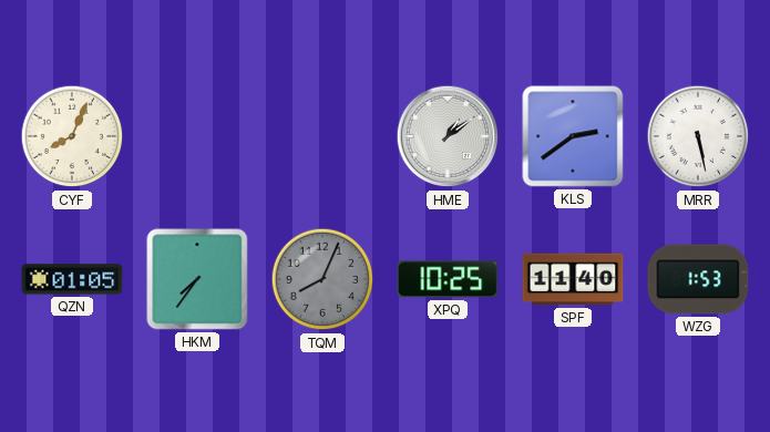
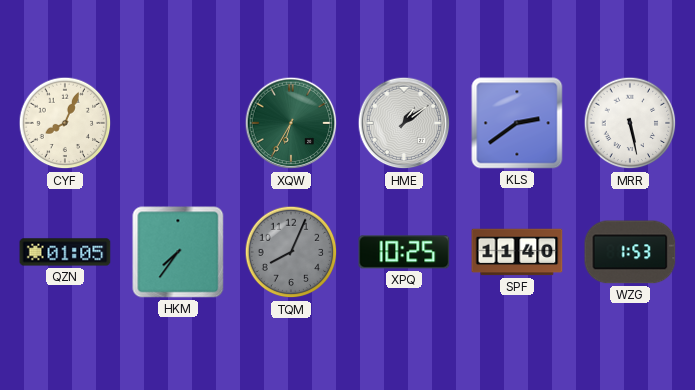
XQW: none -> 6:35 (291, 123)
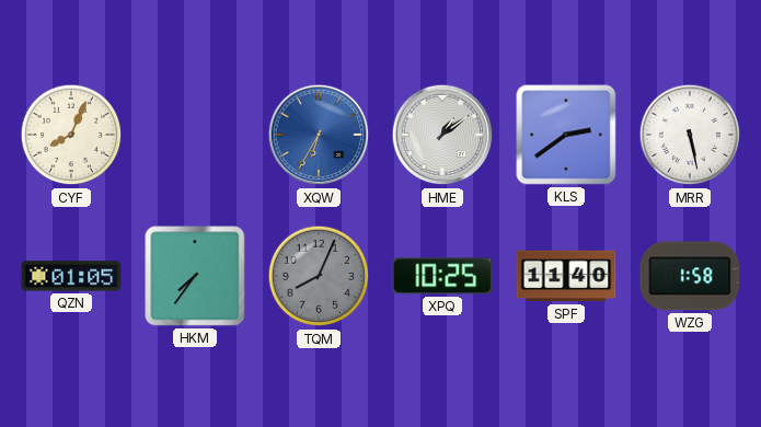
XQW dial: green -> blue (319, 135)
WZG: 1:53 -> 1:58 (690, 276)
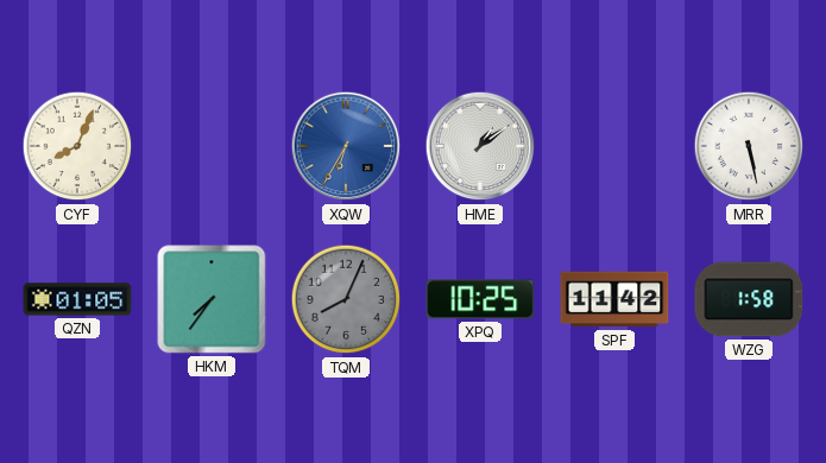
KLS: 2:39 -> none (566, 135)
SPF: 11:40 -> 11:42 (614, 299)
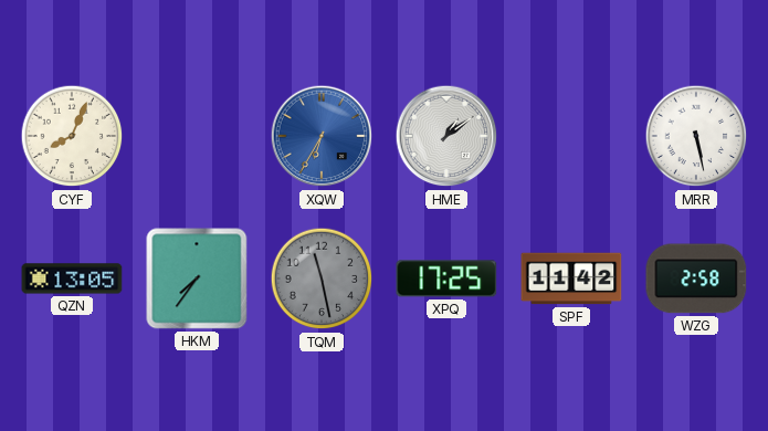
QZN: 01:05 -> 13:05 (72, 278)
TQM: 8:04 -> 11:28 (322, 278)
XPQ: 10:25 -> 17:25 (446, 278)
WZG: 1:58 -> 2:58 (696, 278)
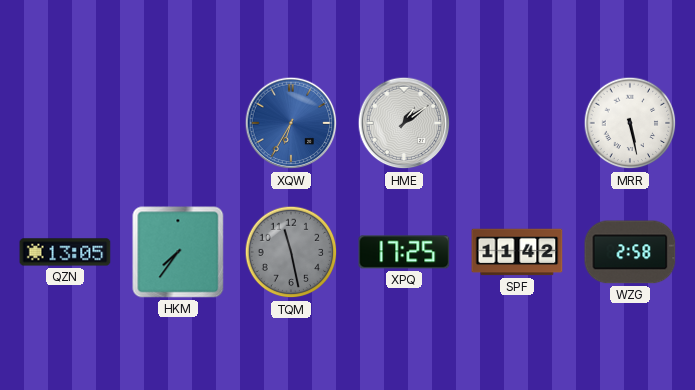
CYF: 8:04 -> none (72, 136)
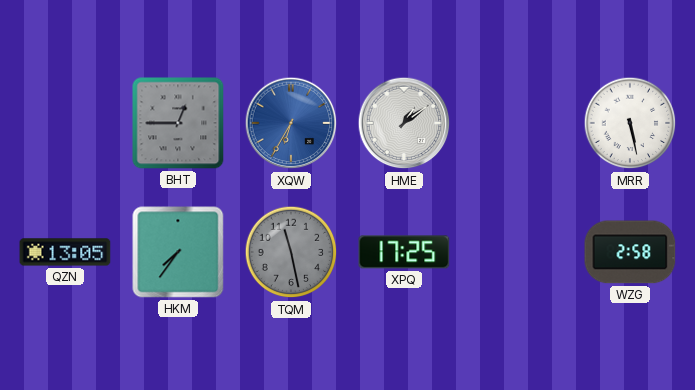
BHT: none -> 12:45 (178, 123)
SPF: 11:42 -> none (517, 252)
